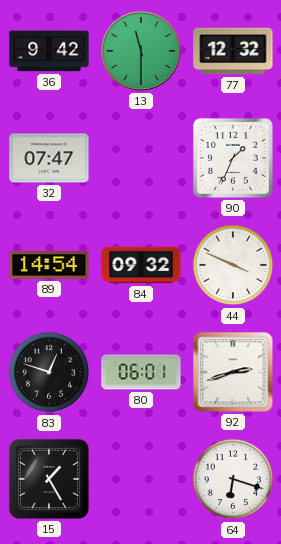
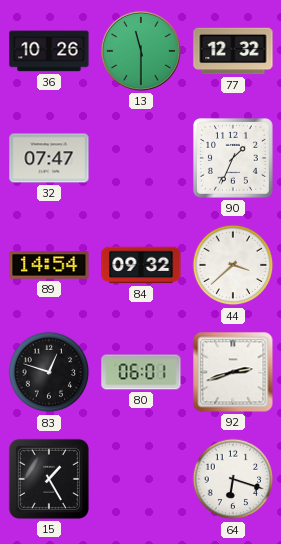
36: 9:42 -> 10:26 (49, 51)
44: 3:49 -> 3:38 (233, 265)
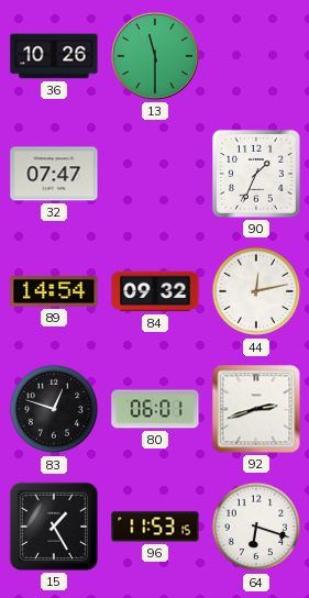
77: 12:32 -> none (233, 51)
44: 3:38 -> 12:13 (256, 291)
96: none -> 11:53 (155, 527)
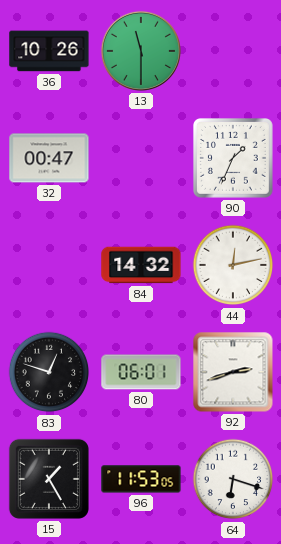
32: 07:47 -> 00:47 (49, 158)
89: 14:54 -> none (54, 291)
84: 09:32 -> 14:32 (141, 265)
96: 11:53:15 -> 11:53:05 (141, 479)
